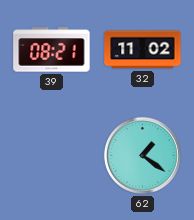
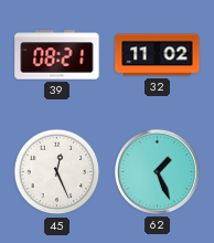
45: none -> 12:26 (57, 172)
62: 1:21 -> 1:26 (157, 171)
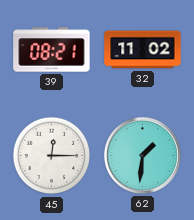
45: 12:26 -> 12:15 (52, 156)
62: 1:26 -> 1:31 (142, 155)
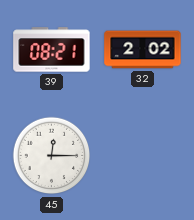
32: 11:02 -> 2:02 (143, 50)
62: 1:31 -> none (142, 155)
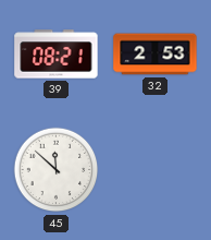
32: 2:02 -> 2:53 (156, 55)
45: 12:15 -> 11:52 (57, 170)
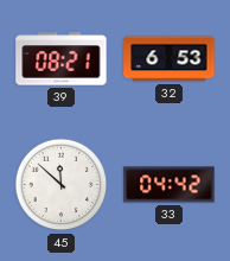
32: 2:53 -> 6:53 (170, 59)
33: none -> 04:42 (170, 185)
